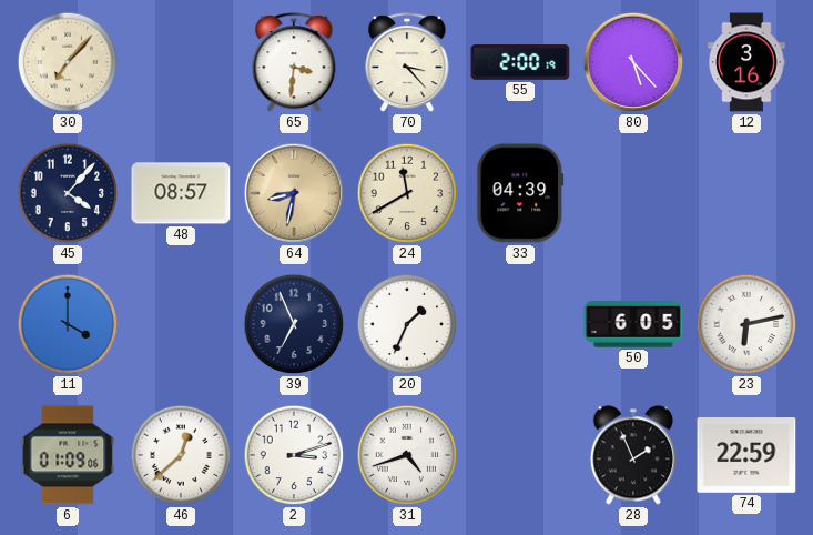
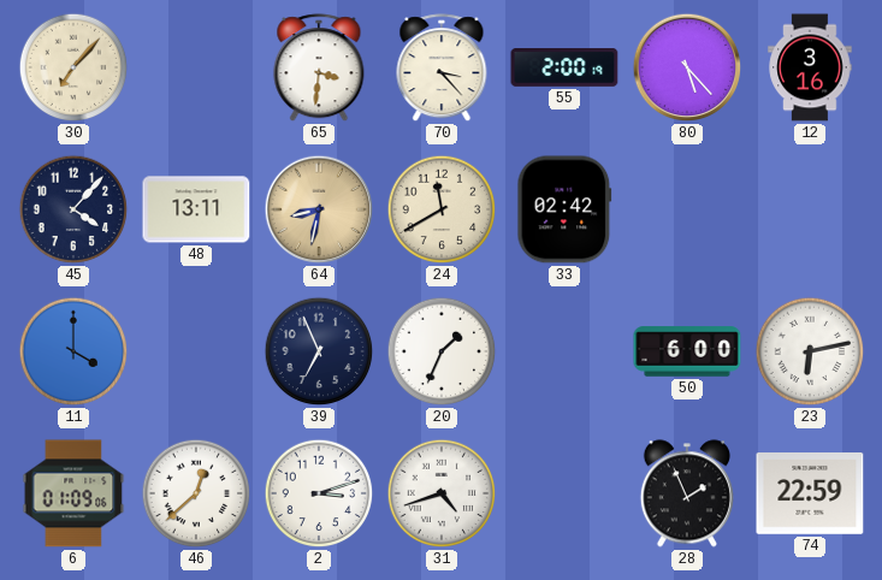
48: 08:57 -> 13:11 (196, 209)
33: 04:39 -> 02:42 (564, 209)
50: 6:05 -> 6:00 (687, 351)
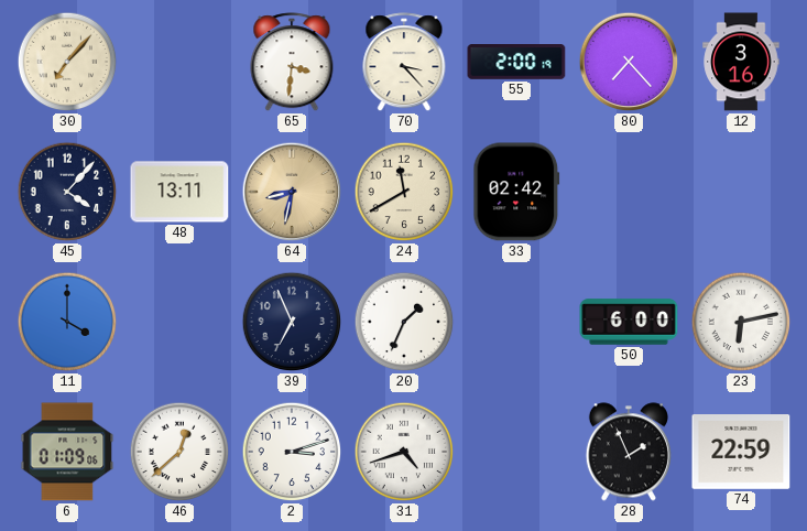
80: 5:23 -> 7:23 (629, 62)
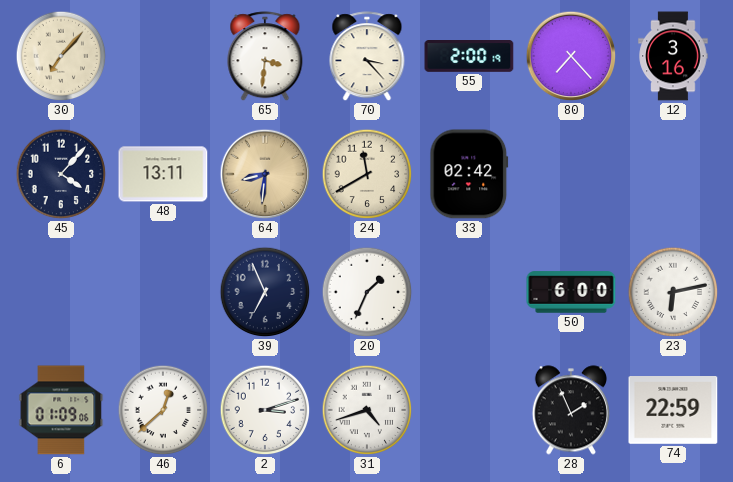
64: 8:32 -> 8:31 (265, 174)
11: 4:00 -> none (67, 322)
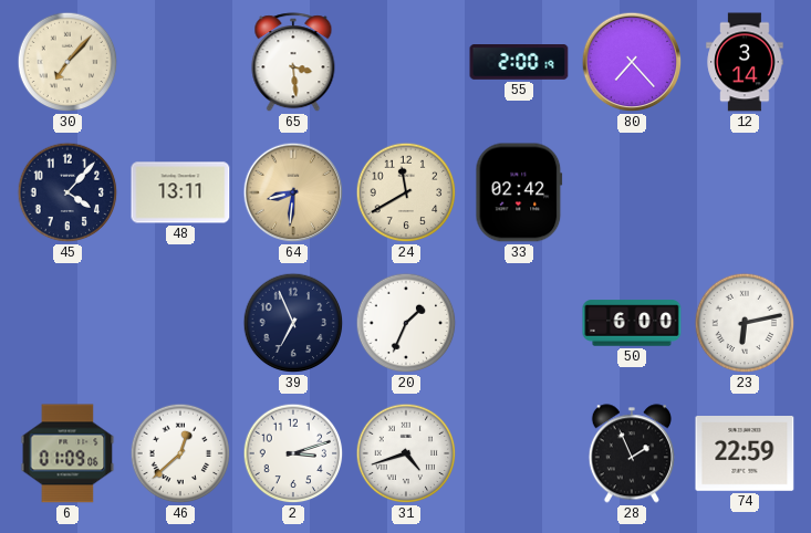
65: 3:31 -> 3:29 (293, 63)
70: 3:23 -> none (367, 57)
12: 3:16 -> 3:14 (745, 62)
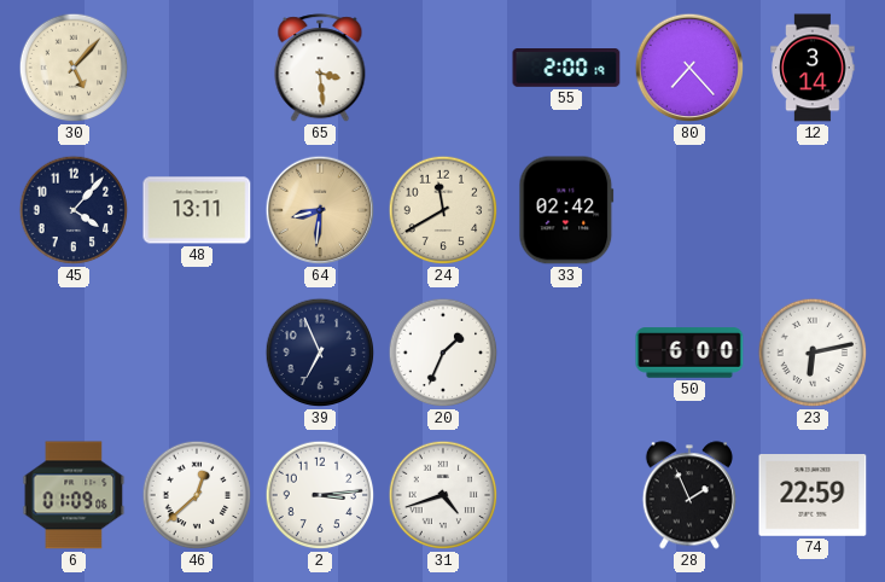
30: 7:07 -> 5:07 (74, 68)
2: 3:12 -> 3:14 (320, 495)
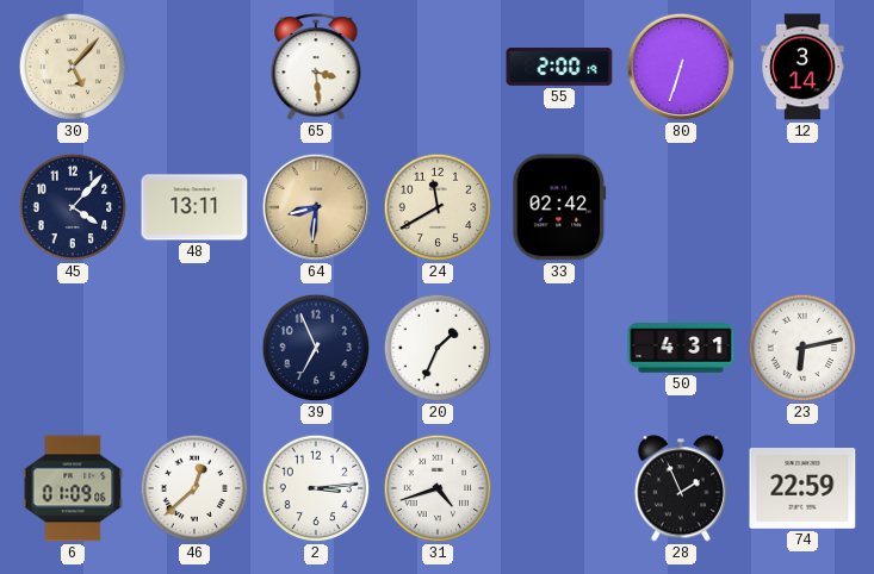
80: 7:23 -> 6:33 (681, 67)
50: 6:00 -> 4:31 (681, 348)
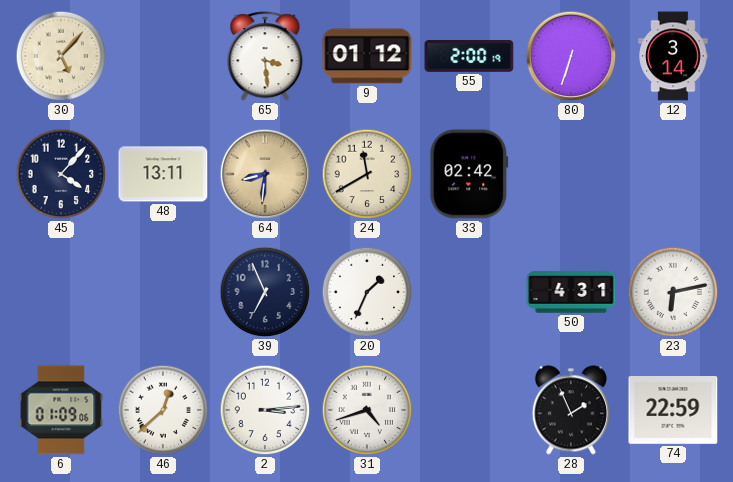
9: none -> 01:12 (367, 56)
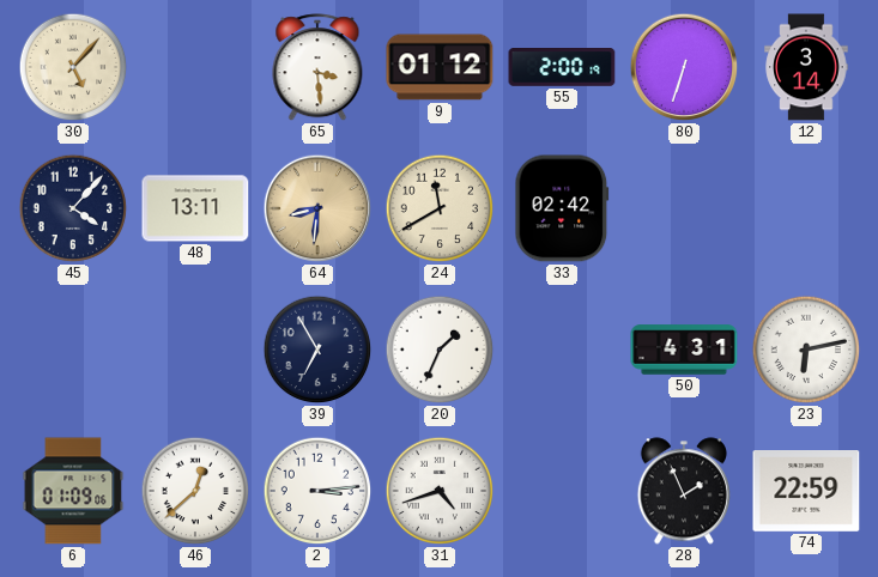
39: 6:56 -> 6:55 (317, 350)
